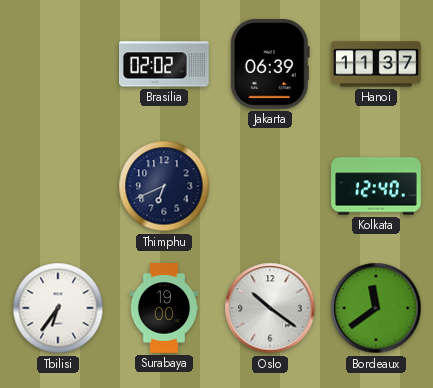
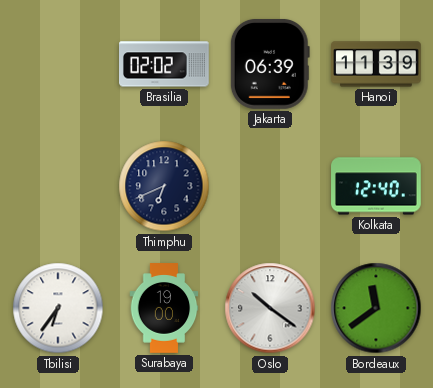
Hanoi: 11:37 -> 11:39 (377, 64)
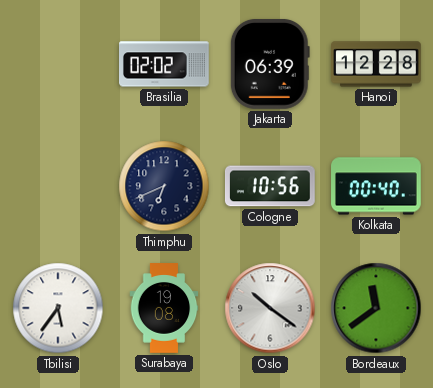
Hanoi: 11:39 -> 12:28 (377, 64)
Cologne: none -> 10:56 (270, 186)
Kolkata: 12:40 -> 00:40 (376, 186)
Tbilisi: 6:36 -> 5:36 (58, 308)
Surabaya: 19:00 -> 19:08 (164, 308)
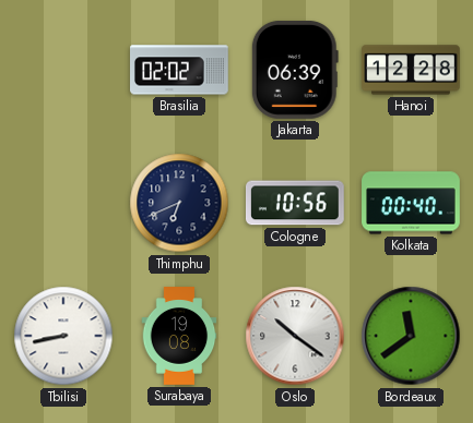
Tbilisi: 5:36 -> 8:43 (63, 336)
